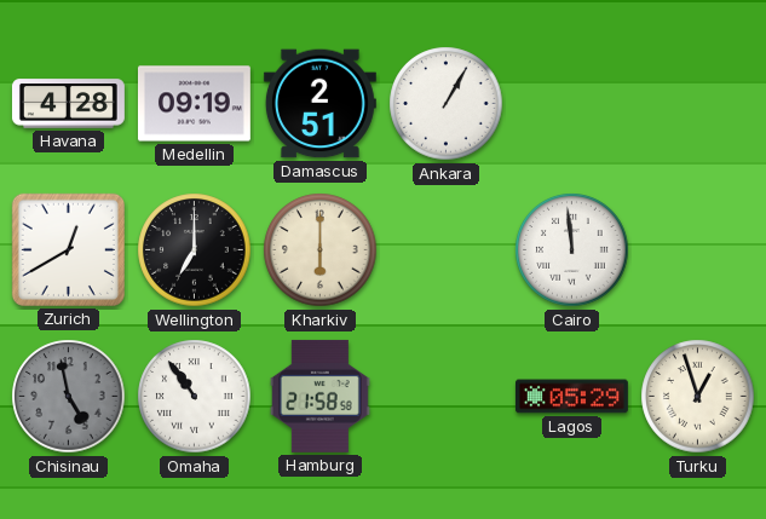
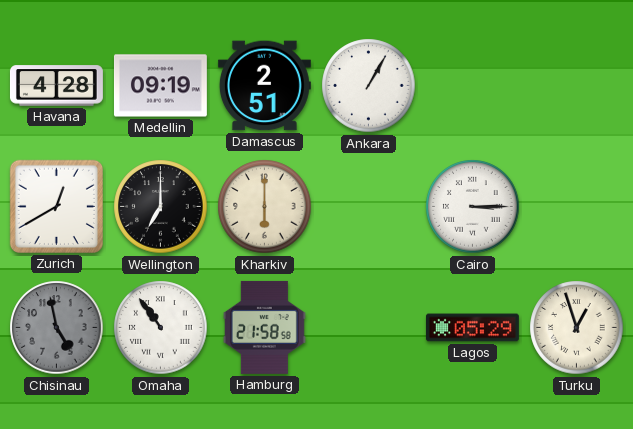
Cairo: 11:59 -> 3:15 (473, 207)
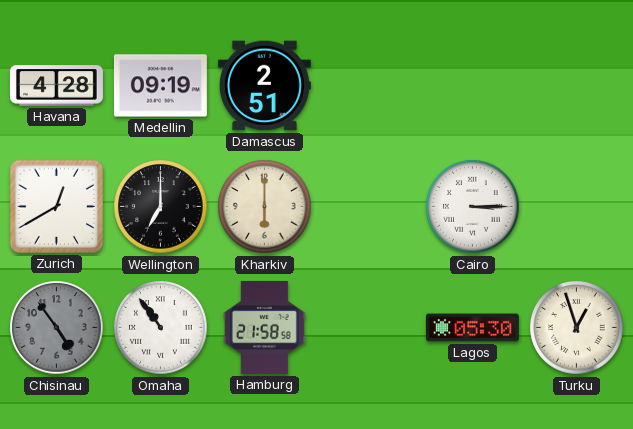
Ankara: 1:05 -> none (369, 86)
Chisinau: 4:58 -> 4:54 (57, 328)
Lagos: 05:29 -> 05:30 (472, 328)
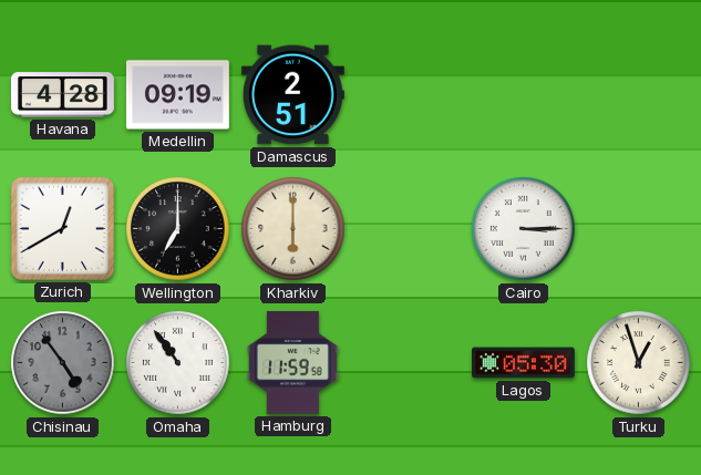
Hamburg: 21:58 -> 11:59 (292, 362)
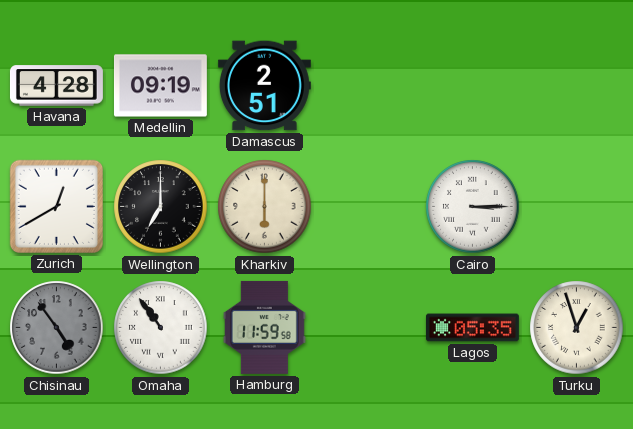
Lagos: 05:30 -> 05:35 (472, 328)
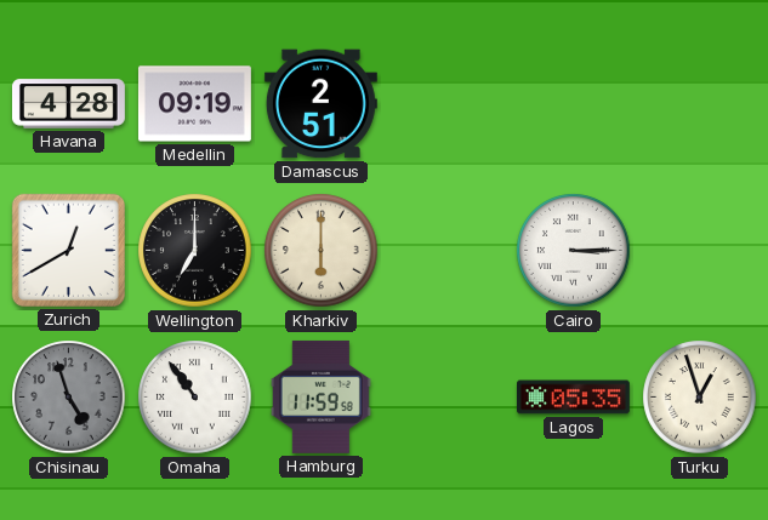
Chisinau: 4:54 -> 4:57 (69, 398)
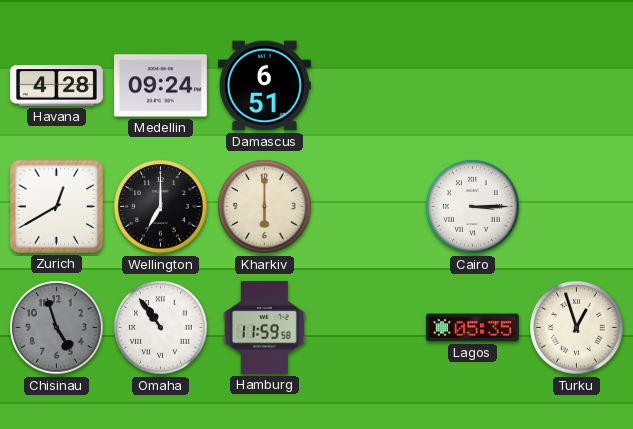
Medellin: 09:19 -> 09:24 (160, 86)
Damascus: 2:51 -> 6:51 (264, 86)
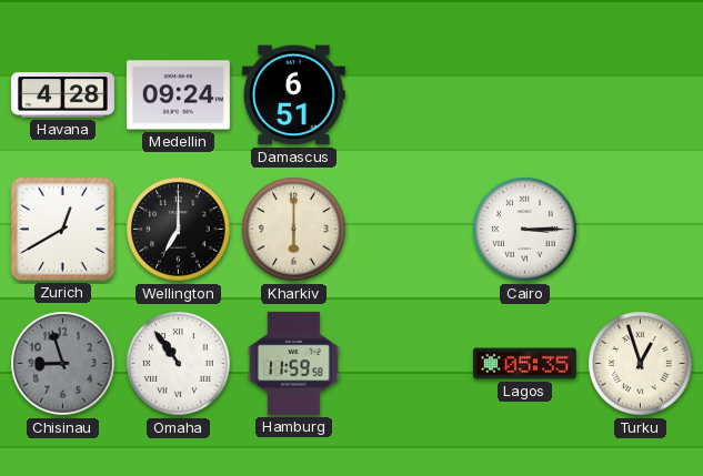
Chisinau: 4:57 -> 8:57 (63, 364)
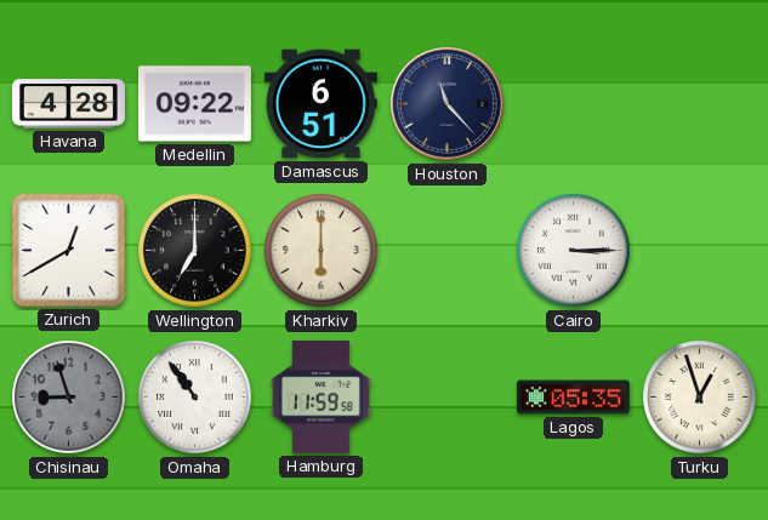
Medellin: 09:24 -> 09:22 (194, 104)
Houston: none -> 11:23 (448, 104)
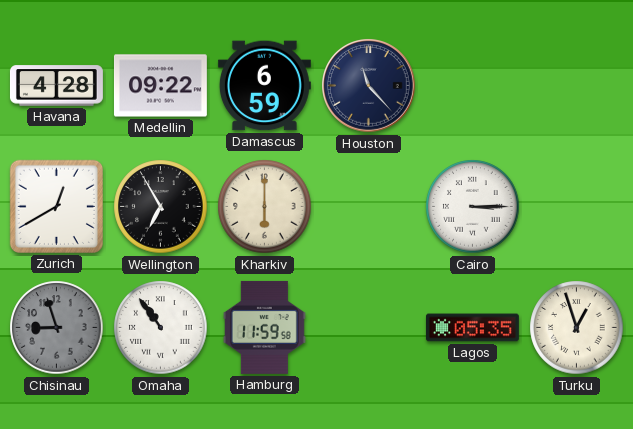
Damascus: 6:51 -> 6:59 (264, 86)
Wellington: 7:00 -> 6:55 (161, 207)
